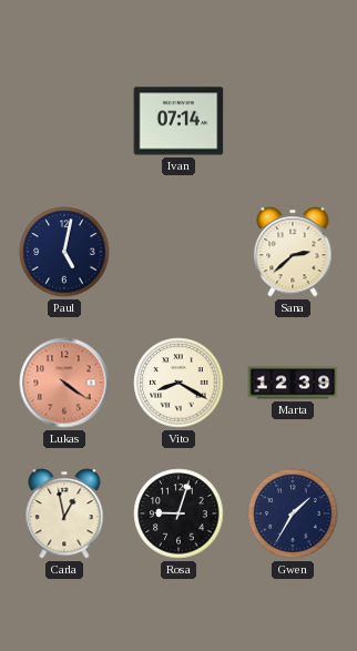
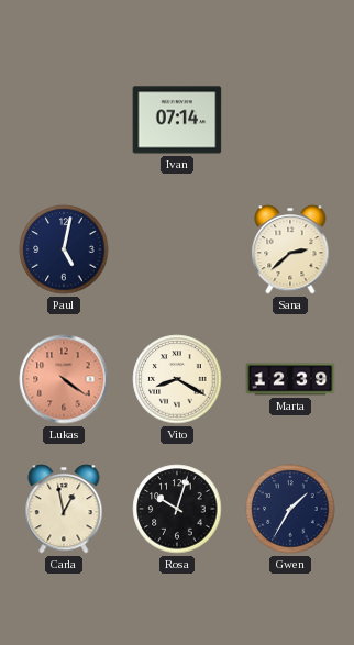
Rosa: 9:03 -> 10:03 (177, 509)
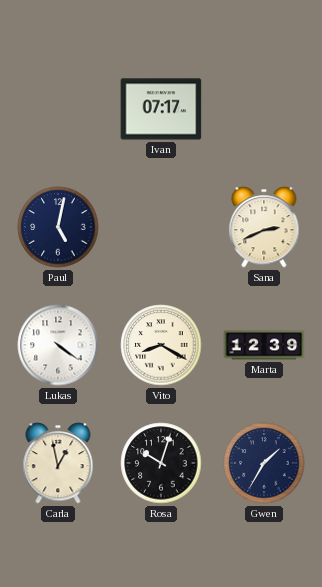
Ivan: 07:14 -> 07:17 (161, 109)
Sana: 2:38 -> 2:41 (264, 227)
Lukas dial: salmon -> white (58, 345)
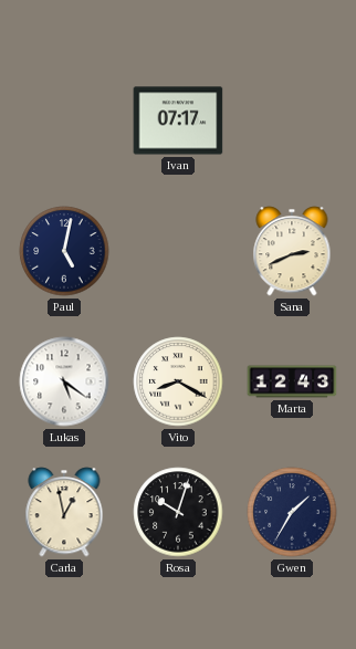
Lukas: 4:21 -> 5:21 (64, 381)
Marta: 12:39 -> 12:43 (292, 381)
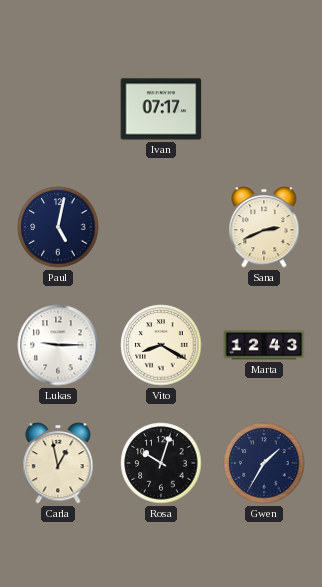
Lukas: 5:21 -> 9:15 (58, 345)
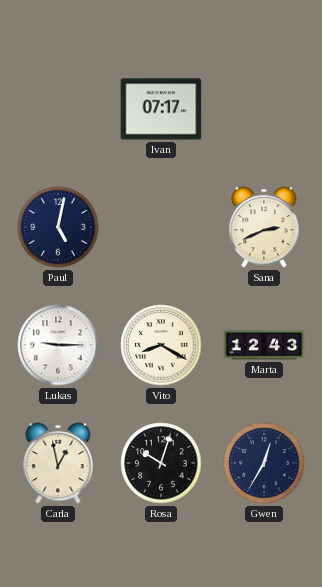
Gwen: 1:35 -> 12:35 (264, 463)
